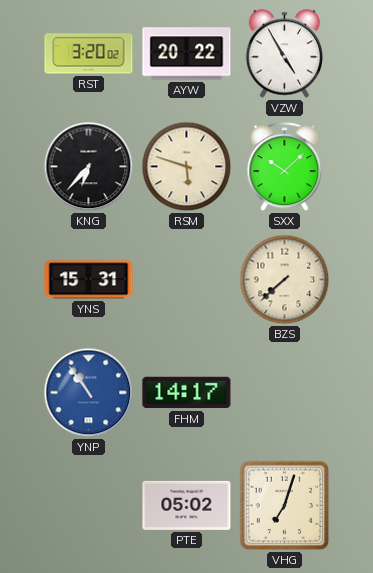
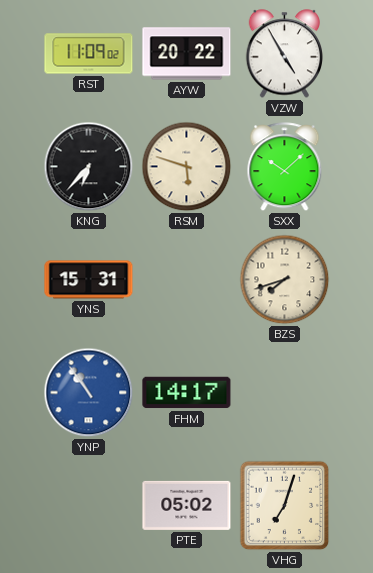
RST: 3:20 -> 11:09 (89, 54)
BZS: 7:38 -> 7:42 (285, 280)
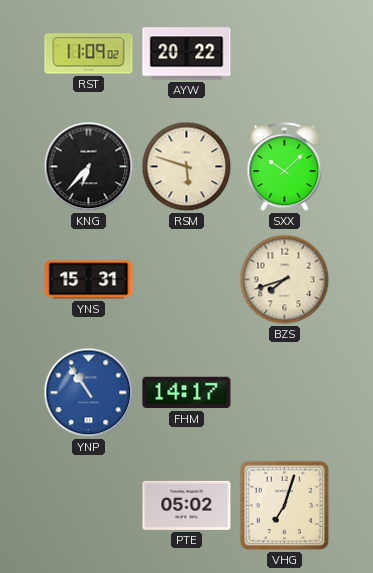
VZW: 4:55 -> none (284, 54)
